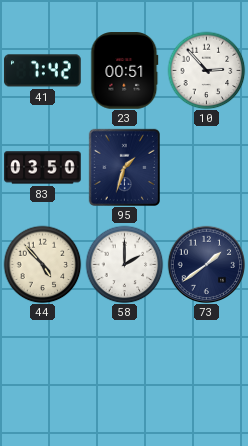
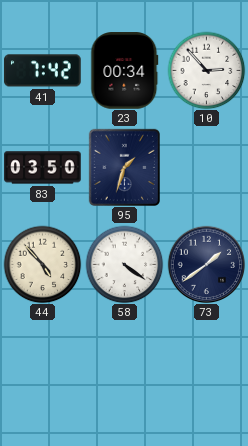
23: 00:51 -> 00:34 (125, 71)
58: 2:00 -> 4:21 (124, 264)
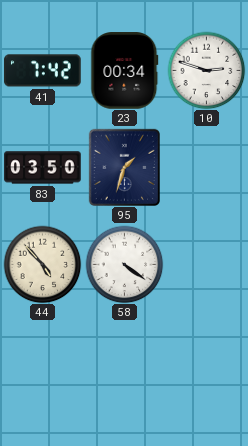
10: 2:53 -> 2:48 (206, 70)
73: 1:39 -> none (206, 264)
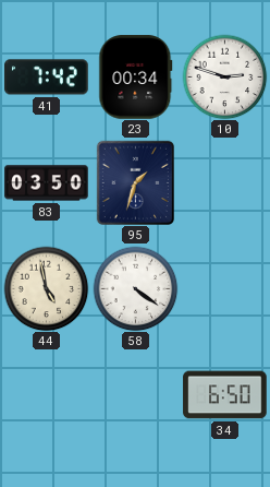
44: 4:53 -> 4:58 (46, 288)
34: none -> 6:50 (225, 395)
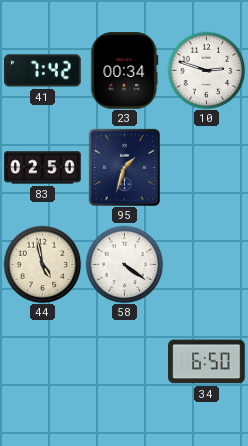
83: 03:50 -> 02:50 (43, 168)
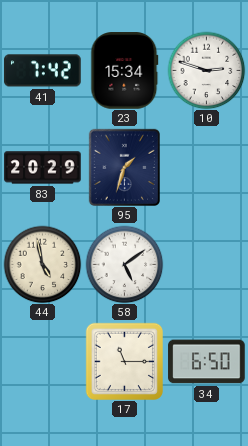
23: 00:34 -> 15:34 (125, 71)
83: 02:50 -> 20:29 (43, 168)
58: 4:21 -> 5:09 (124, 264)
17: none -> 11:15 (124, 361)
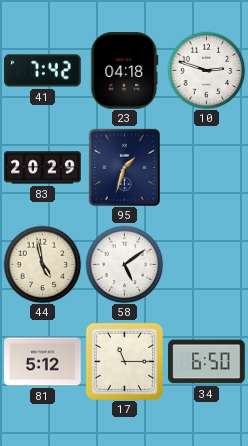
23: 15:34 -> 04:18 (125, 71)
81: none -> 5:12 (43, 362)
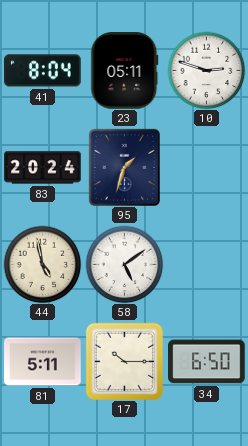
41: 7:42 -> 8:04 (43, 71)
23: 04:18 -> 05:11 (125, 71)
83: 20:29 -> 20:24 (43, 168)
81: 5:12 -> 5:11 (43, 362)
17: 11:15 -> 10:15 (124, 361)
